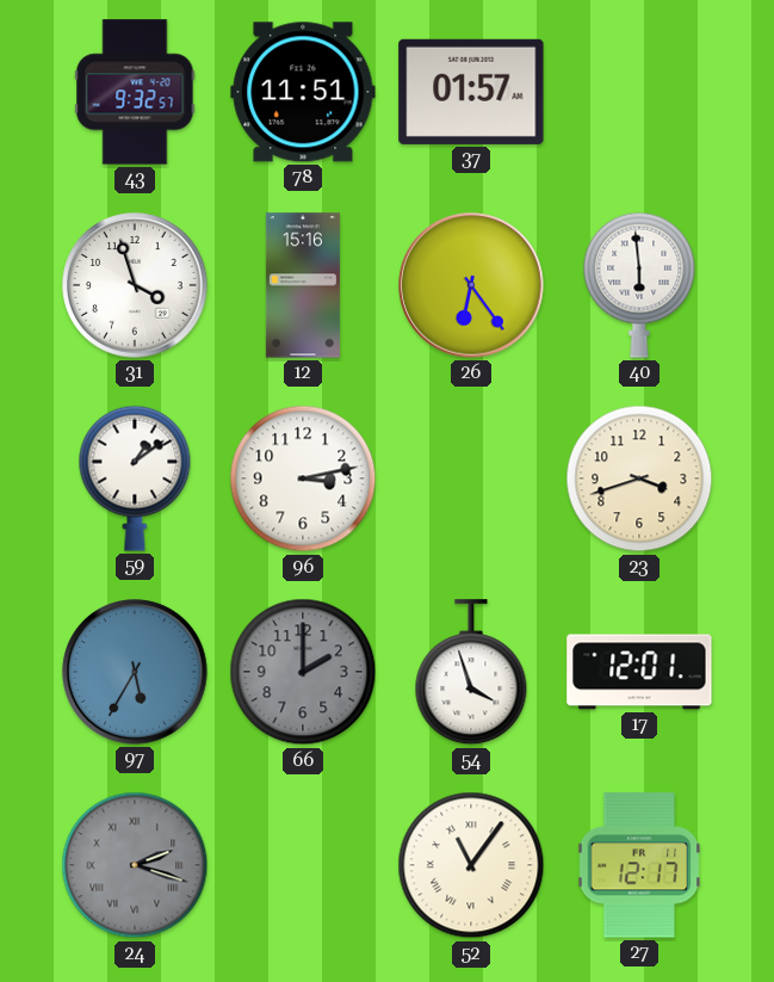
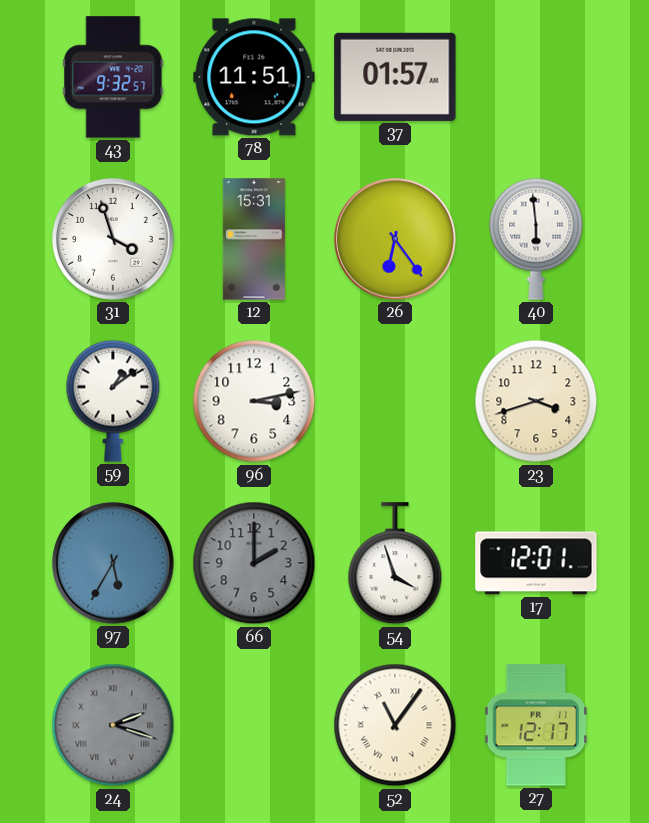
12: 15:16 -> 15:31 (254, 239)
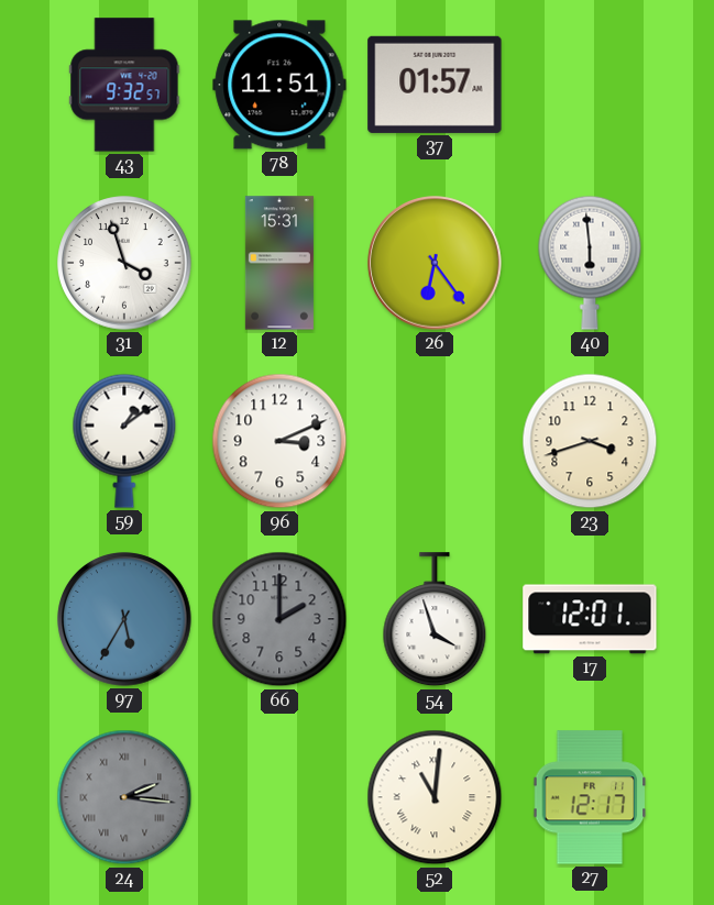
96: 3:13 -> 3:11 (279, 441)
24: 2:18 -> 2:16 (124, 797)
52: 11:06 -> 11:01 (435, 797)
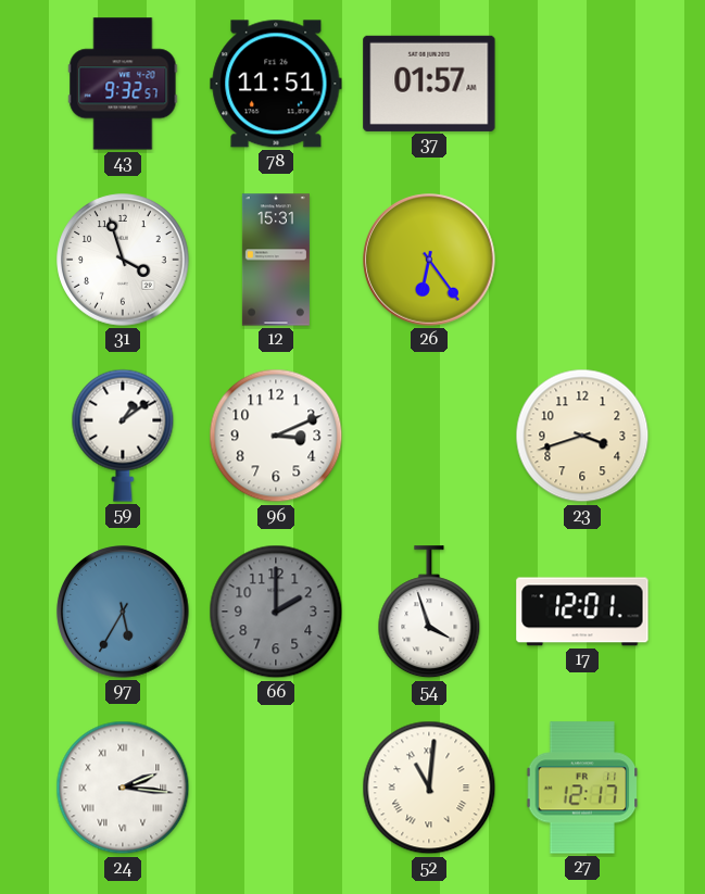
40: 5:59 -> none (590, 263)
24 dial: grey -> white (123, 788)
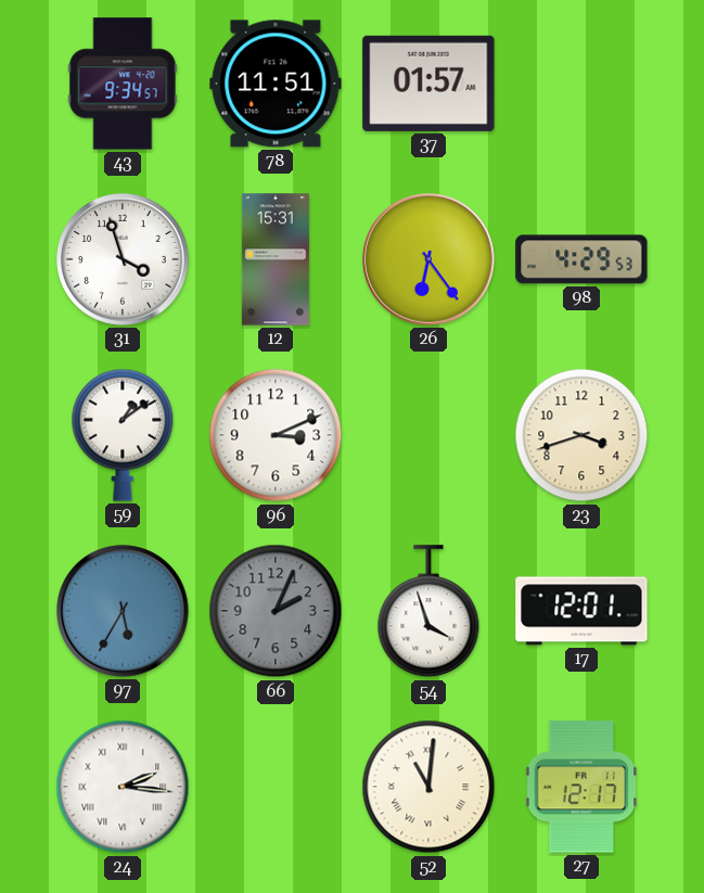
43: 9:32 -> 9:34 (123, 84)
98: none -> 4:29 (581, 259)
66: 2:00 -> 2:04 (276, 611)
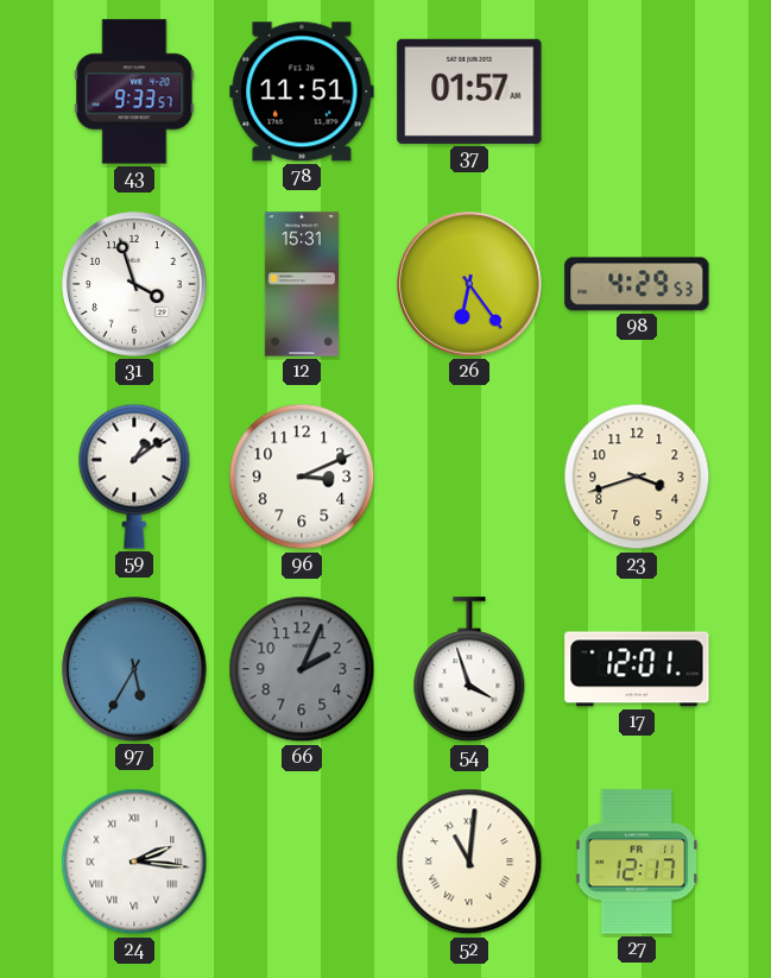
43: 9:34 -> 9:33 (134, 92)
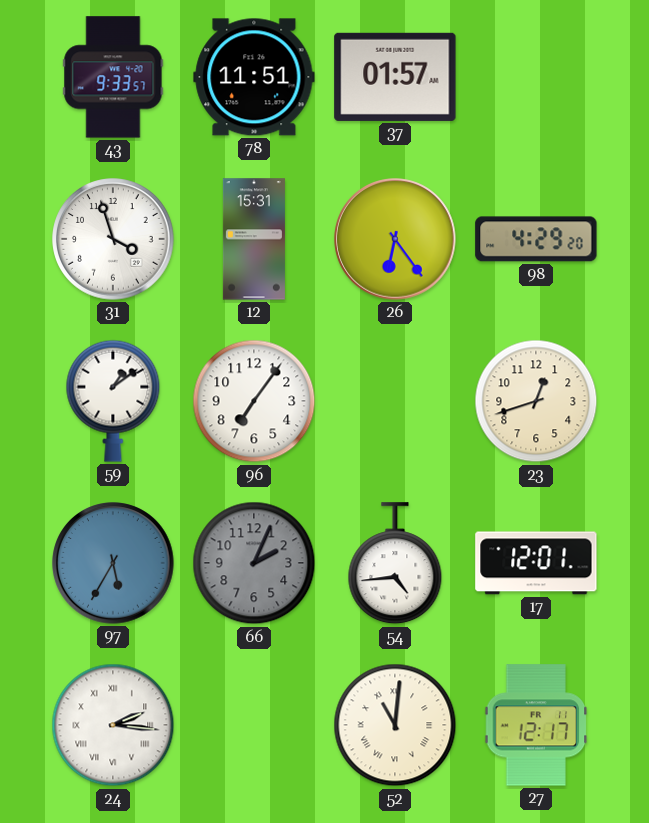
98: 4:29:53 -> 4:29:20 (536, 239)
96: 3:11 -> 7:06 (254, 401)
23: 3:42 -> 12:42 (536, 401)
54: 3:57 -> 4:44 (395, 564)
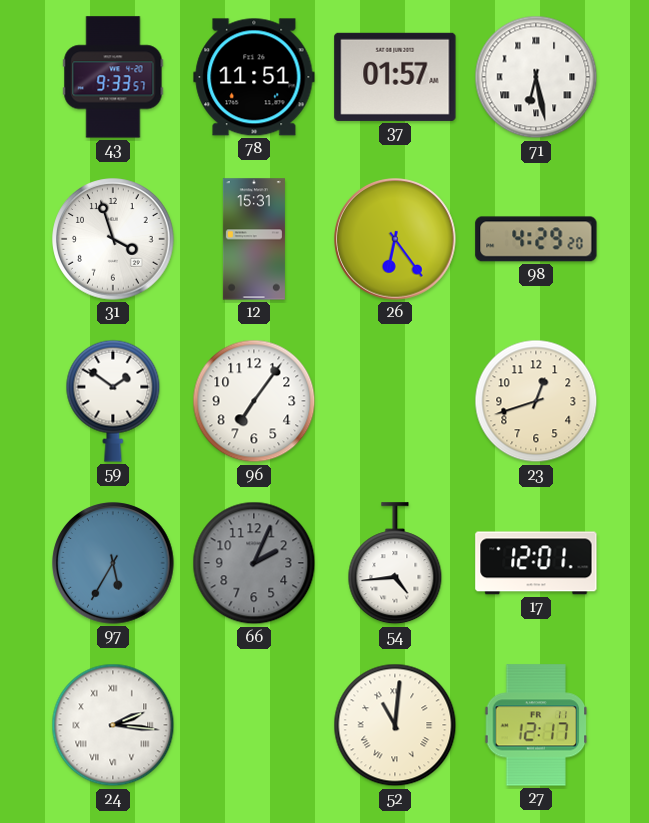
71: none -> 6:28 (536, 77)
59: 1:09 -> 1:51 (113, 401)
